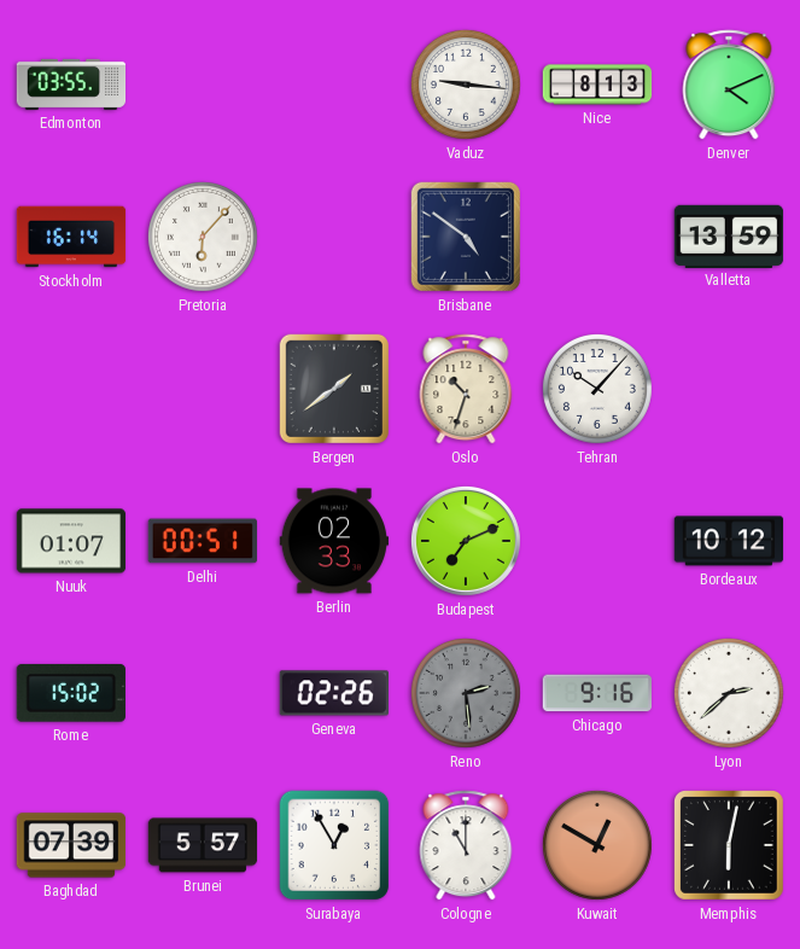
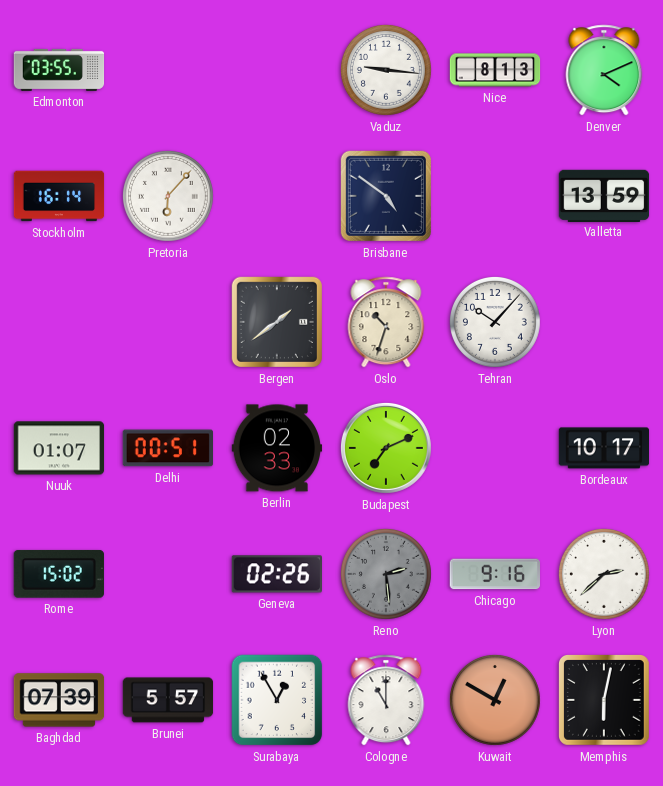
Bordeaux: 10:12 -> 10:17 (604, 448)
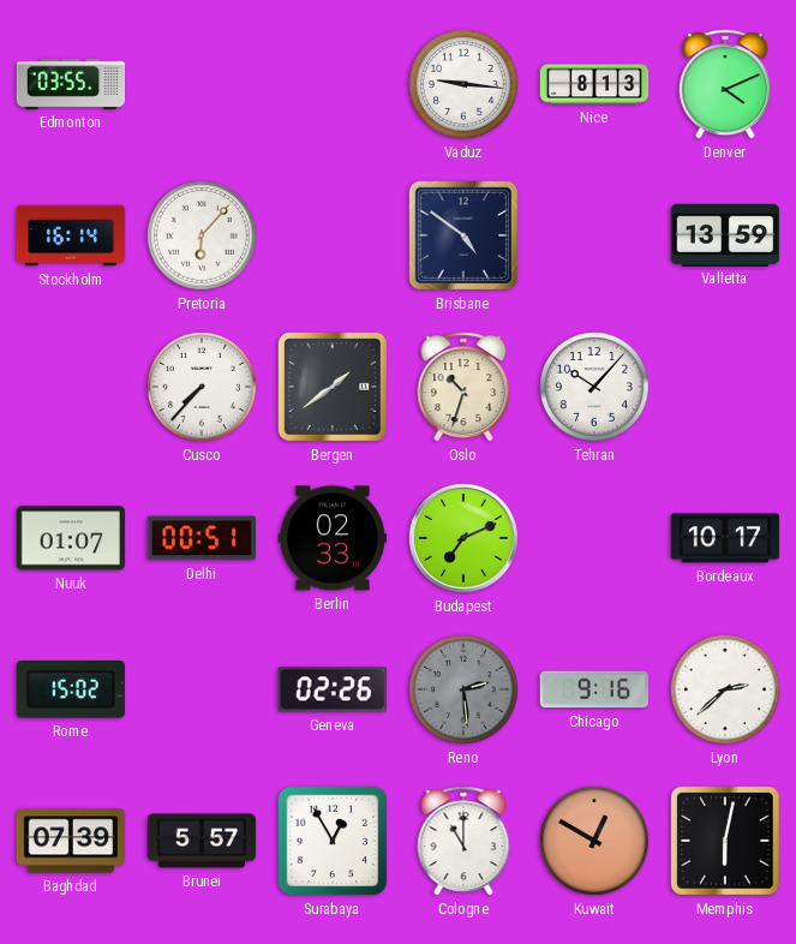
Cusco: none -> 7:37 (202, 387)
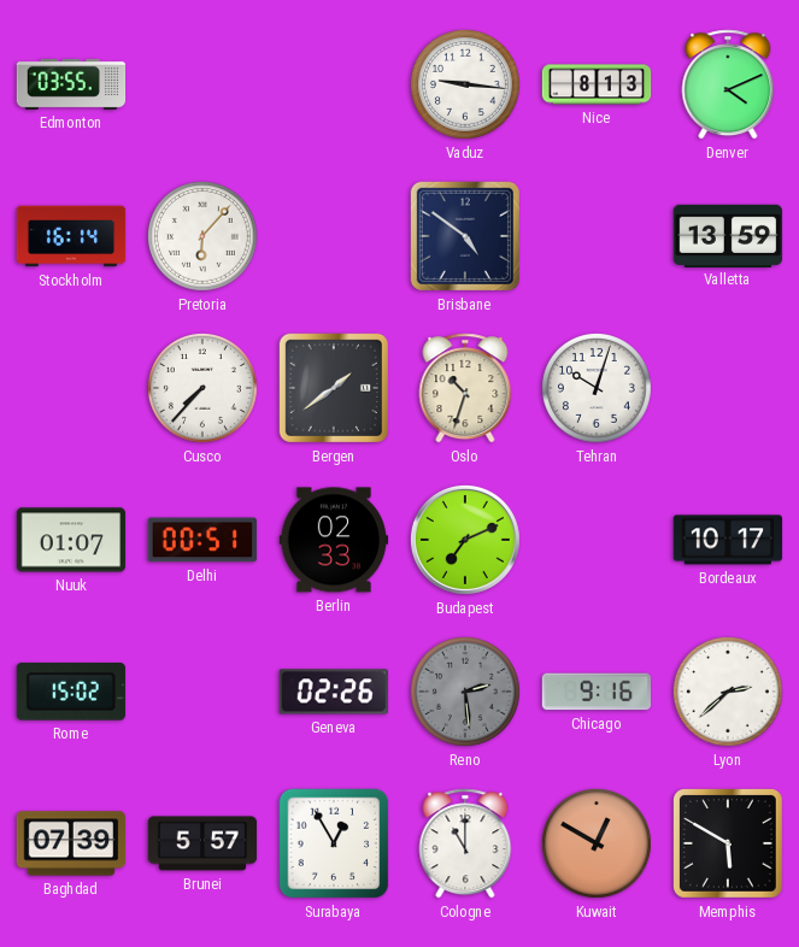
Tehran: 10:07 -> 10:03 (597, 388)
Memphis: 6:02 -> 5:50 (729, 845)
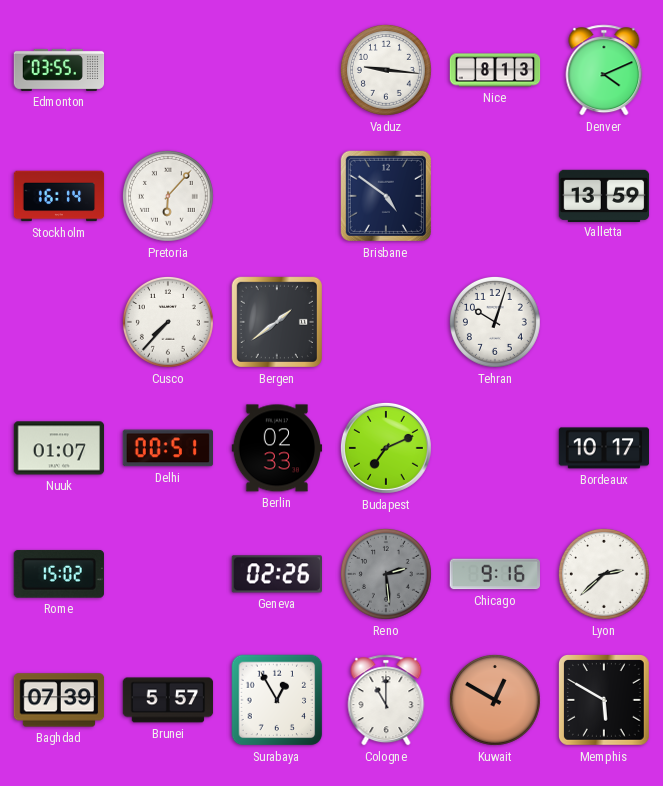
Oslo: 10:33 -> none (465, 388)
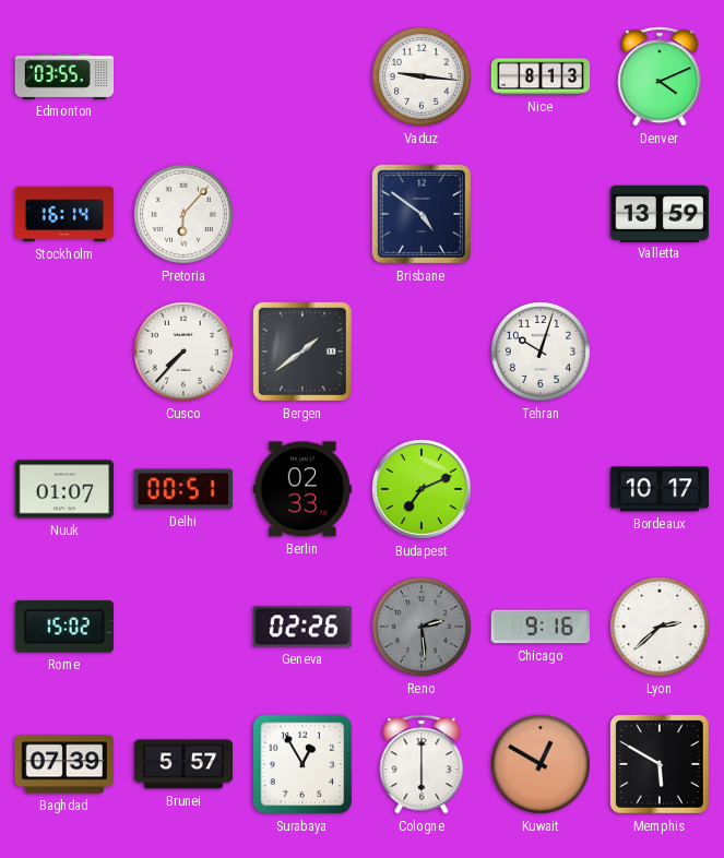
Cologne: 11:00 -> 6:00 (422, 764)
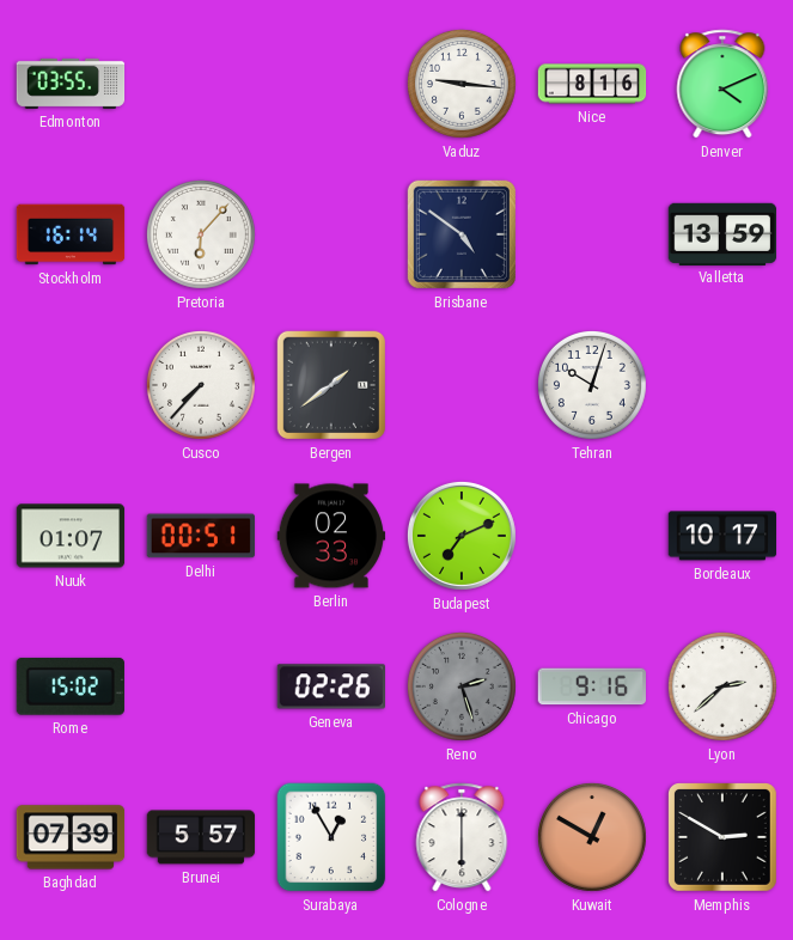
Nice: 8:13 -> 8:16 (592, 84)
Reno: 2:29 -> 2:27 (462, 686)
Memphis: 5:50 -> 2:50 (724, 838)
